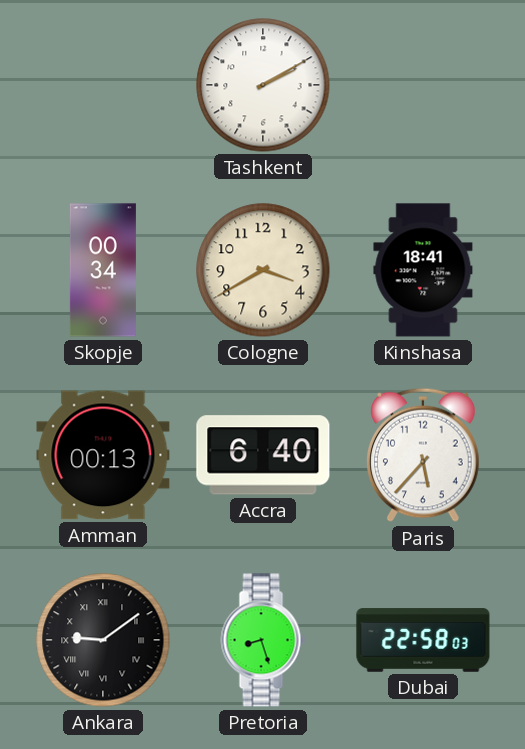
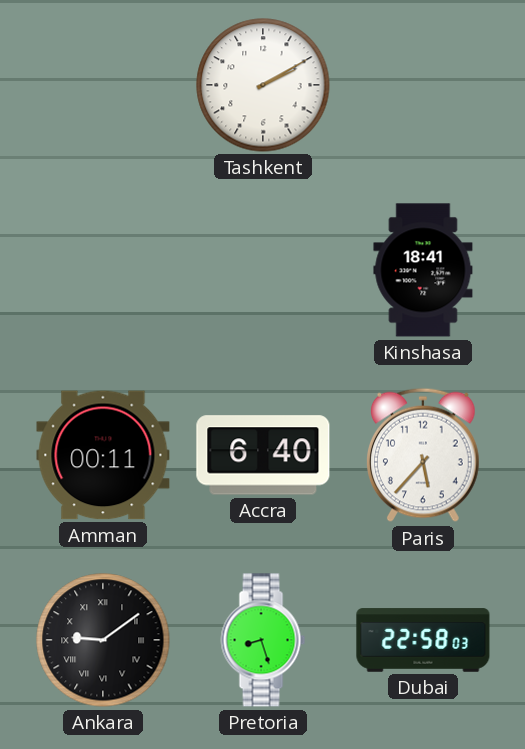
Skopje: 00:34 -> none (103, 270)
Cologne: 3:40 -> none (263, 270)
Amman: 00:13 -> 00:11 (103, 455)
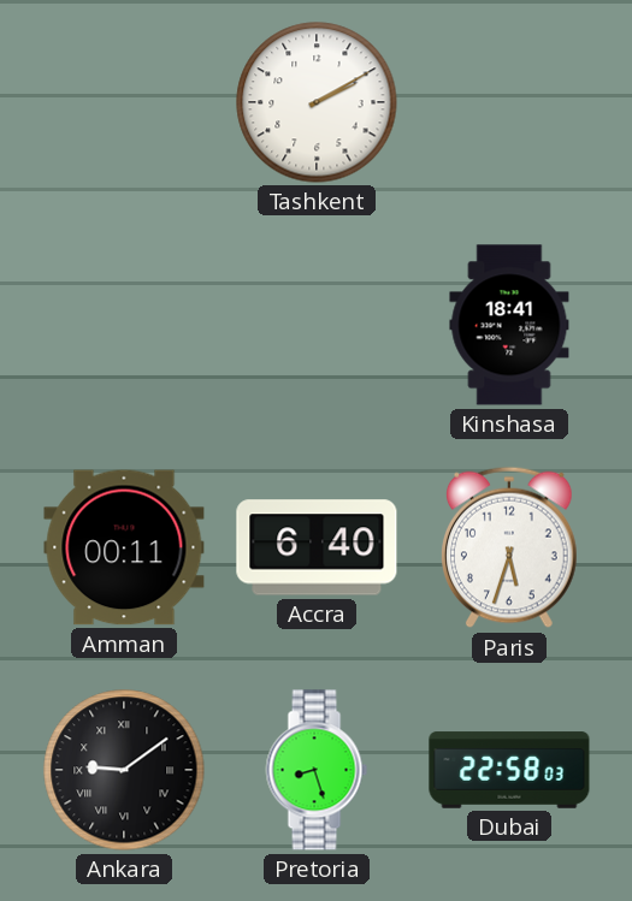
Paris: 5:37 -> 5:33 (510, 547)
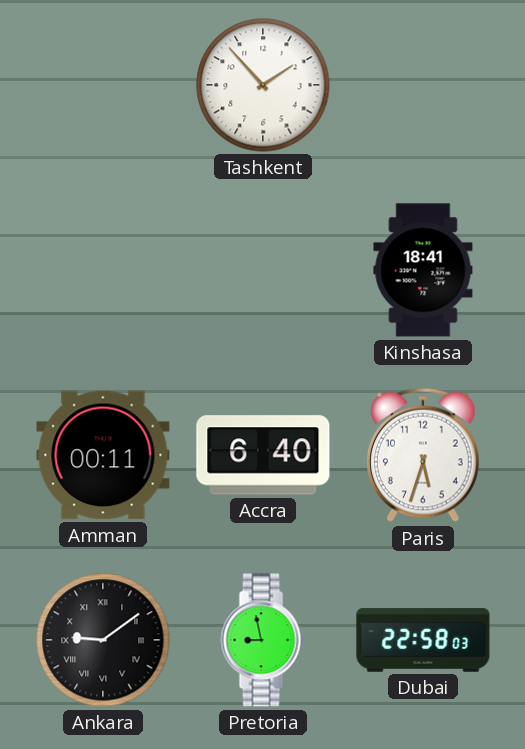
Tashkent: 2:10 -> 1:53 (263, 85)
Pretoria: 8:27 -> 8:58 (263, 640)
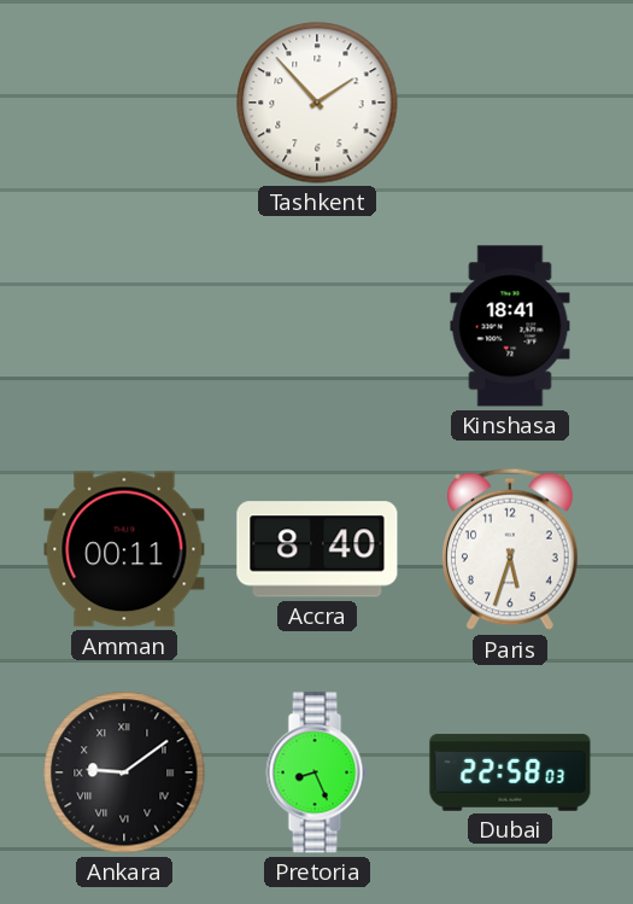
Accra: 6:40 -> 8:40 (317, 549)
Pretoria: 8:58 -> 8:26 (317, 772)
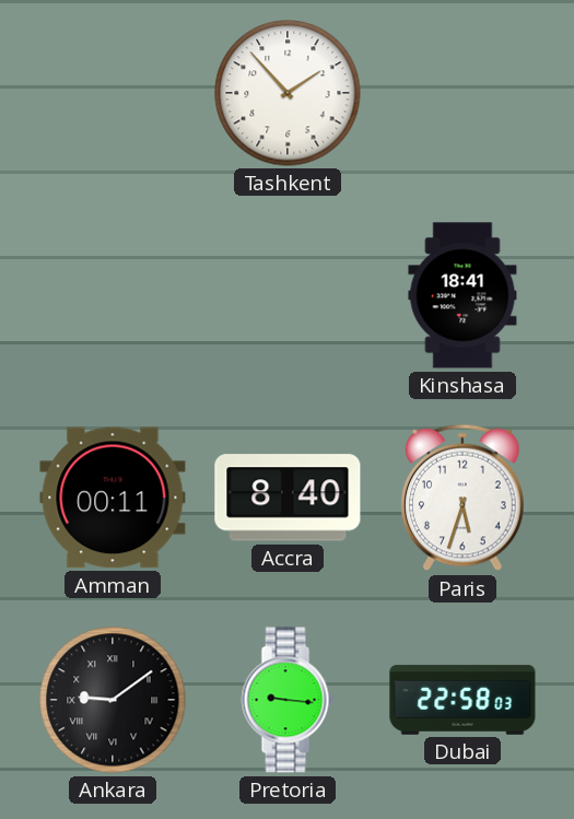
Pretoria: 8:26 -> 9:16 (288, 700)
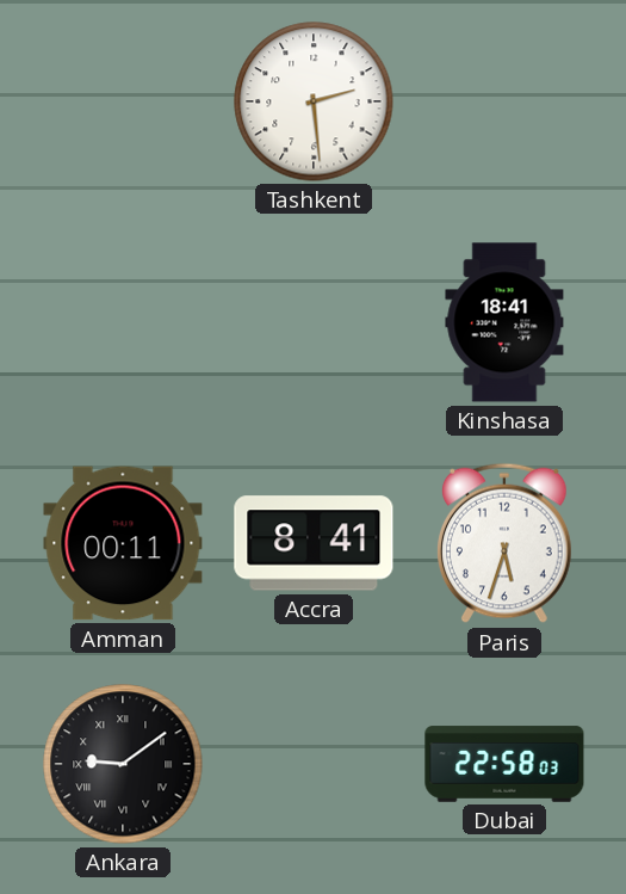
Tashkent: 1:53 -> 2:29 (314, 101)
Accra: 8:40 -> 8:41 (314, 543)
Pretoria: 9:16 -> none (288, 700)
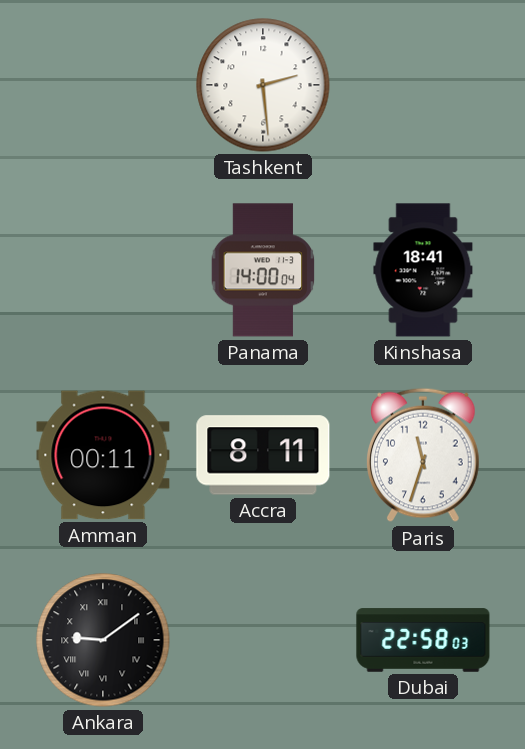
Panama: none -> 14:00 (263, 270)
Accra: 8:41 -> 8:11 (263, 455)
Paris: 5:33 -> 11:33 (424, 455)
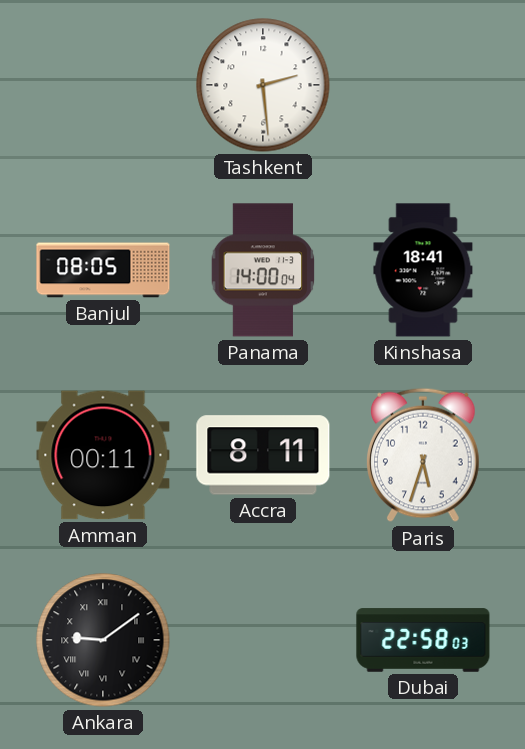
Banjul: none -> 08:05 (103, 270)
Paris: 11:33 -> 5:33 (424, 455)
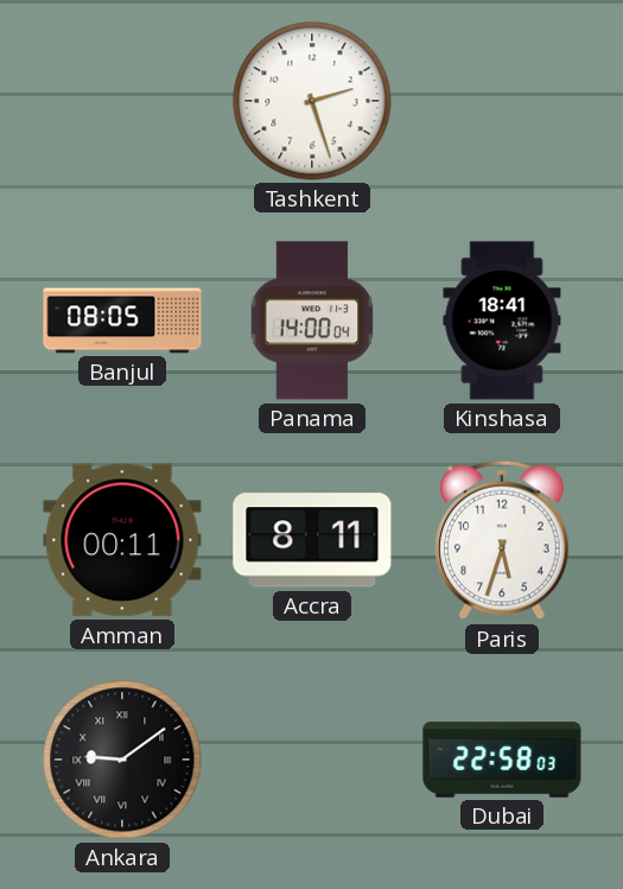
Tashkent: 2:29 -> 2:27 (312, 101)
